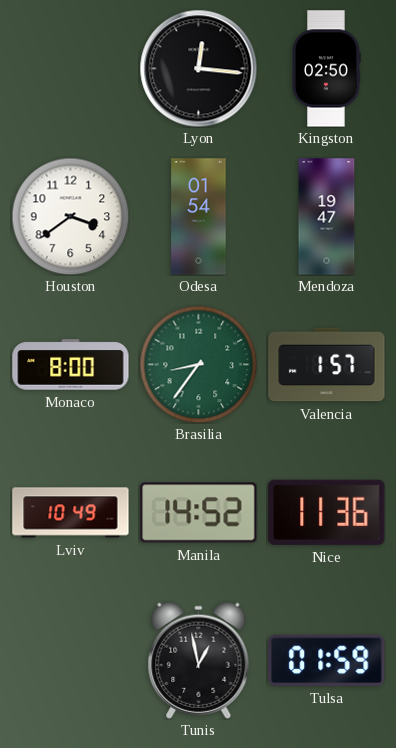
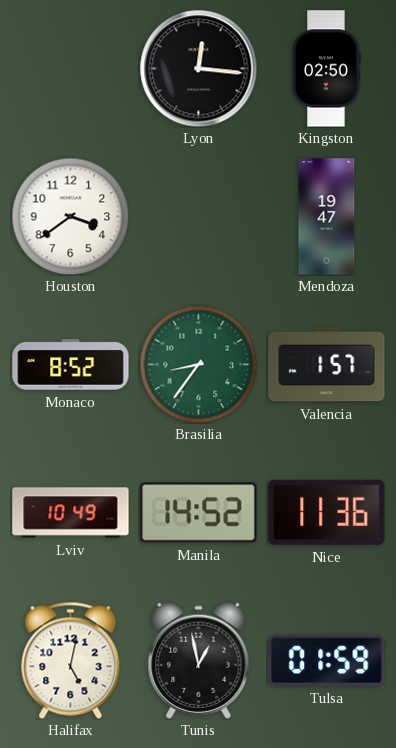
Odesa: 01:54 -> none (199, 217)
Monaco: 8:00 -> 8:52 (71, 365)
Halifax: none -> 5:02 (71, 660)
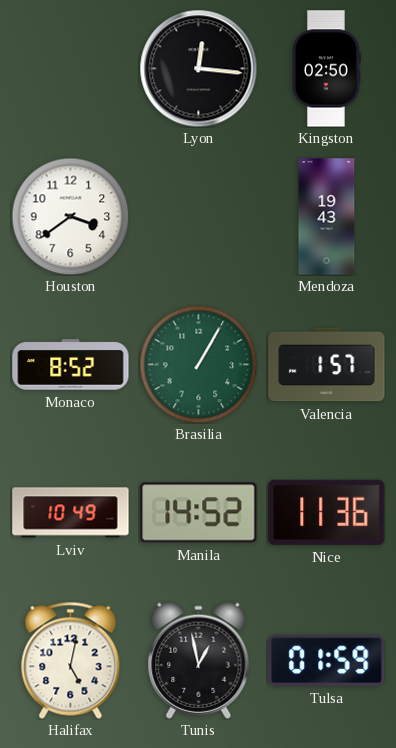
Mendoza: 19:47 -> 19:43 (327, 217)
Brasilia: 8:36 -> 1:05 (198, 364)
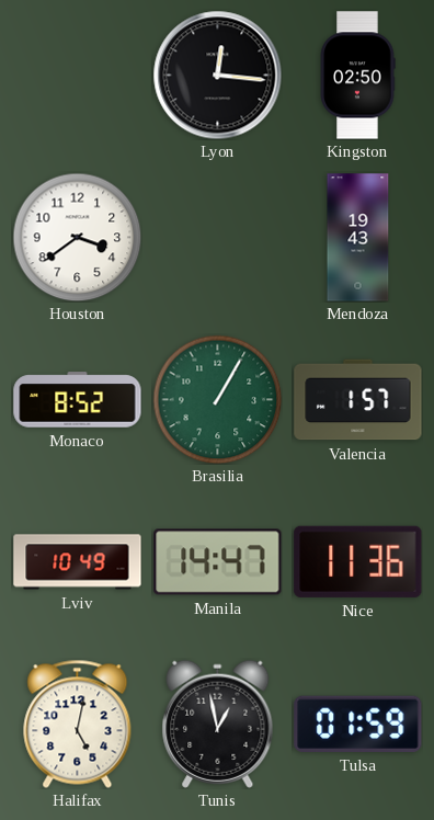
Manila: 14:52 -> 14:47 (218, 562)
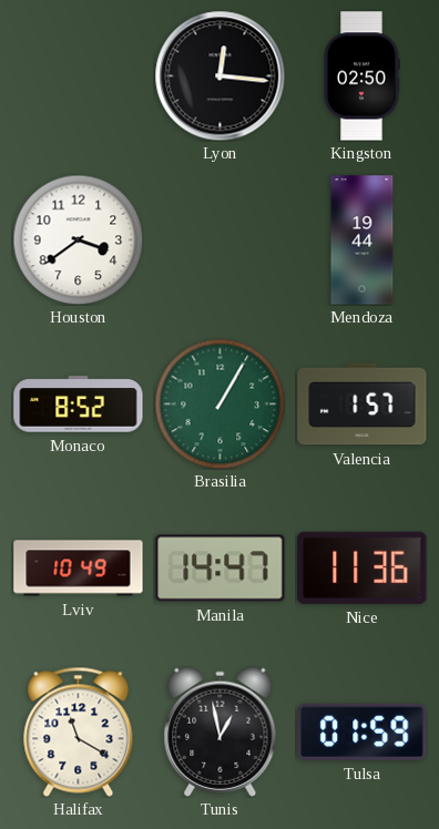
Mendoza: 19:43 -> 19:44 (363, 240)
Halifax: 5:02 -> 11:20 (79, 731)
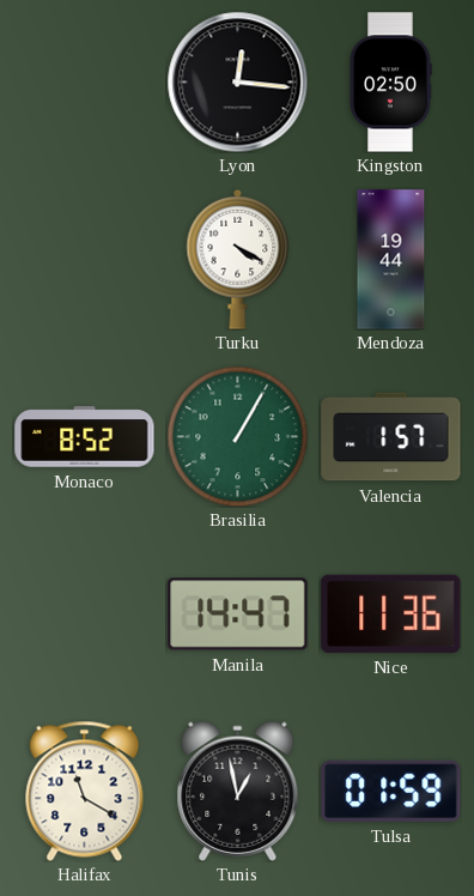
Houston: 3:39 -> none (78, 239)
Turku: none -> 4:20 (238, 259)
Lviv: 10:49 -> none (79, 569)
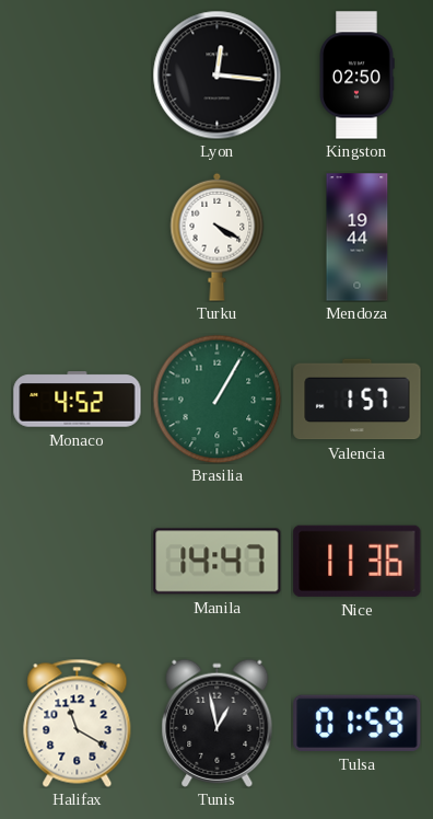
Monaco: 8:52 -> 4:52 (78, 400)
